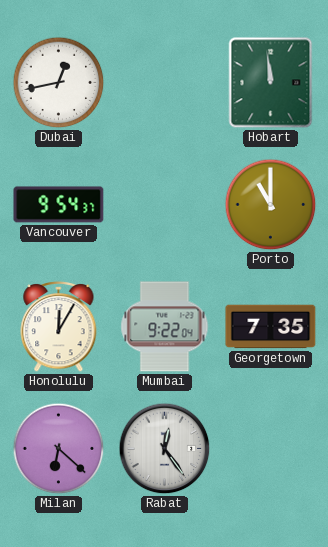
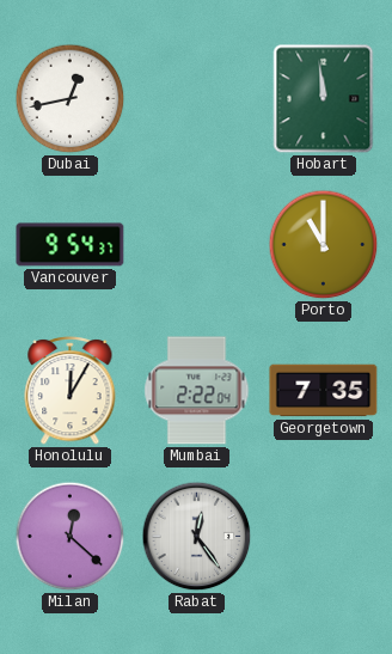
Mumbai: 9:22 -> 2:22 (197, 391)
Milan: 6:22 -> 12:22 (71, 537)
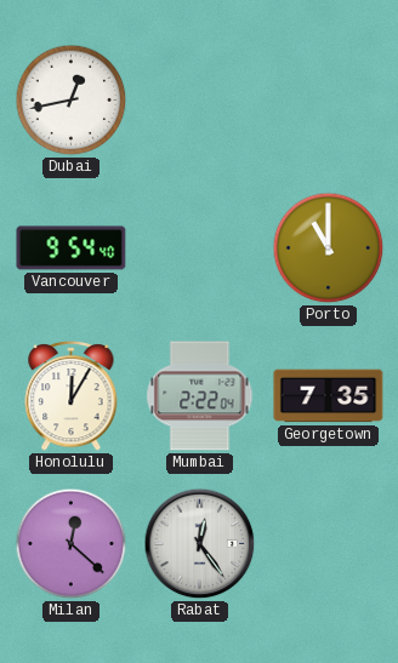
Hobart: 11:59 -> none (324, 99)
Vancouver: 9:54:37 -> 9:54:40 (72, 248)
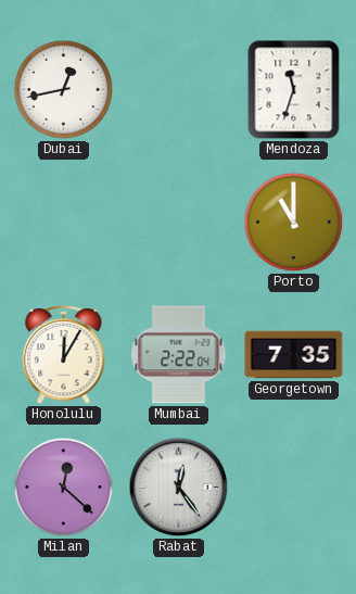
Mendoza: none -> 11:33 (294, 90)
Vancouver: 9:54 -> none (72, 248)
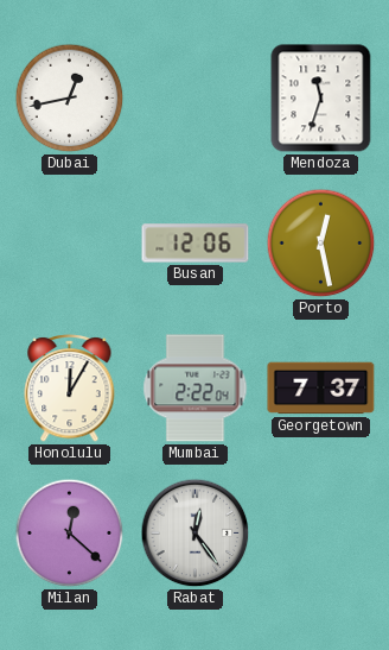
Busan: none -> 12:06 (196, 244)
Porto: 11:00 -> 12:28 (321, 244)
Georgetown: 7:35 -> 7:37 (321, 389)
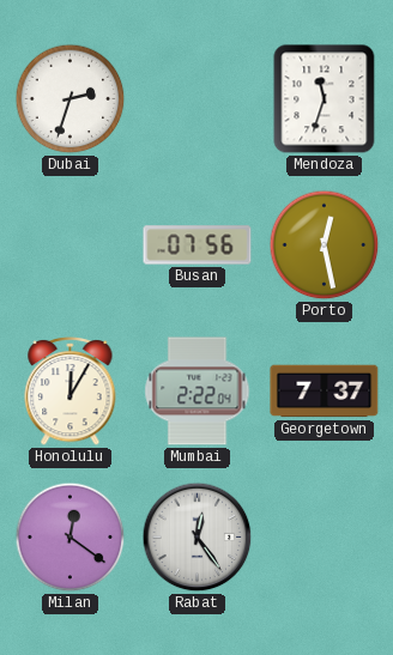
Dubai: 12:43 -> 2:33 (71, 99)
Busan: 12:06 -> 07:56 (198, 245)
Milan: 12:22 -> 12:21 (71, 538)
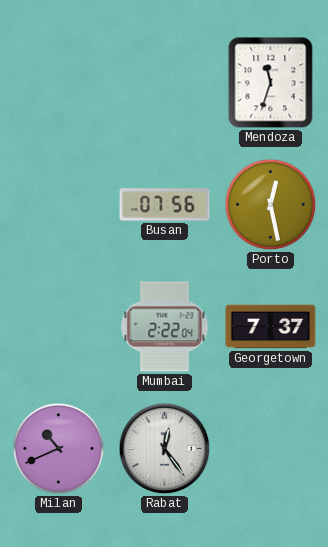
Dubai: 2:33 -> none (71, 99)
Honolulu: 12:05 -> none (71, 392)
Milan: 12:21 -> 10:41 (59, 449)
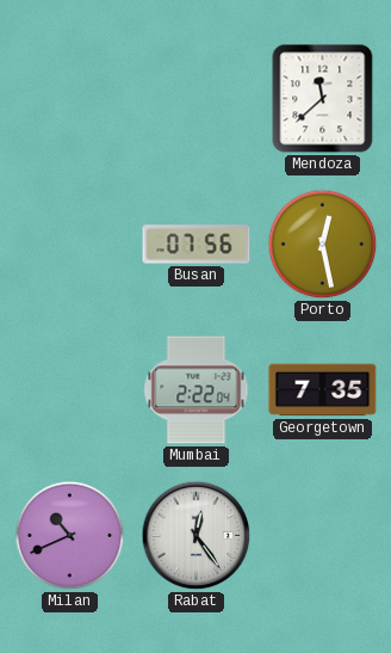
Mendoza: 11:33 -> 11:38 (323, 99)
Georgetown: 7:37 -> 7:35 (323, 390)
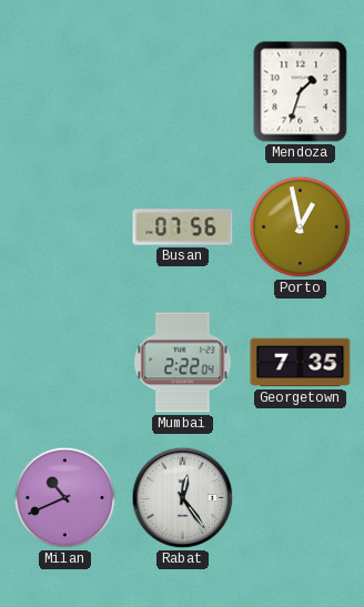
Mendoza: 11:38 -> 1:33 (301, 92)
Porto: 12:28 -> 12:58 (301, 227)
